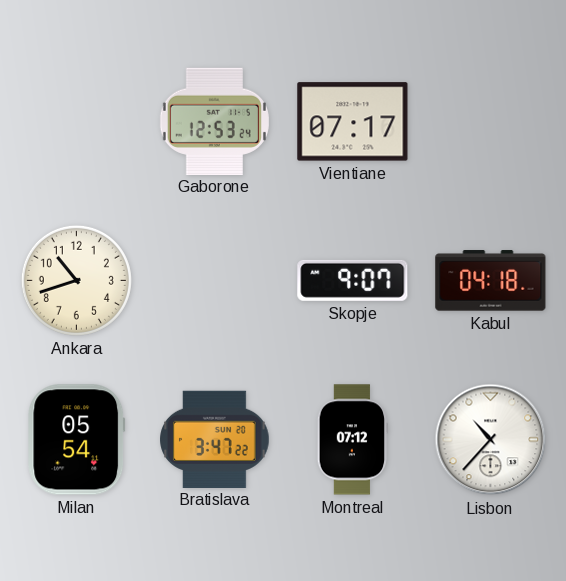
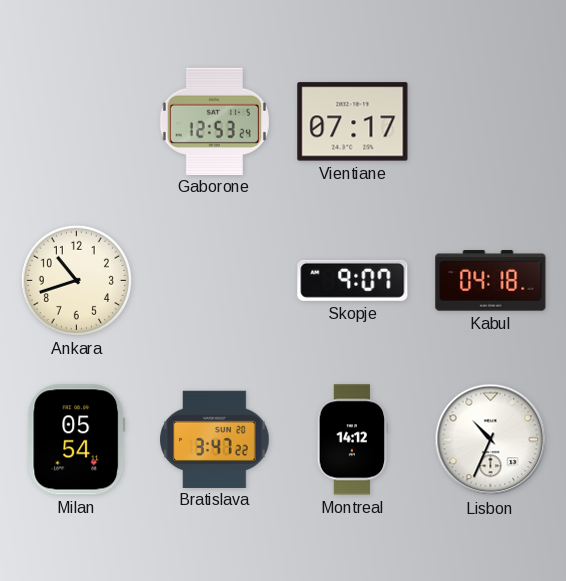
Montreal: 07:12 -> 14:12 (352, 440)
Lisbon: 10:37 -> 10:34 (491, 440)
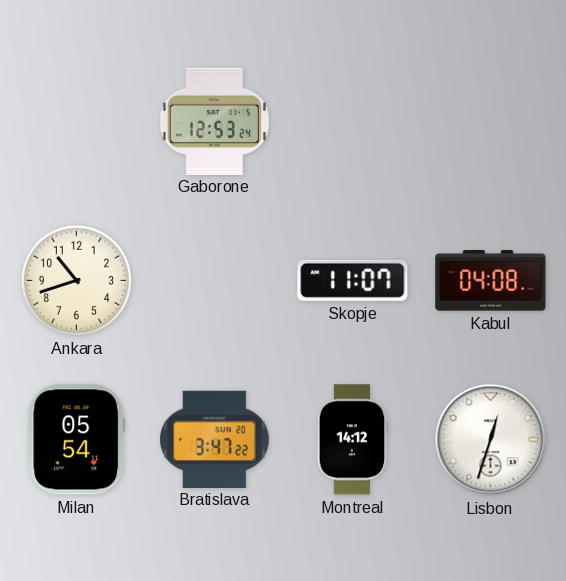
Vientiane: 07:17 -> none (353, 122)
Skopje: 9:07 -> 11:07 (353, 280)
Kabul: 04:18 -> 04:08 (491, 281)
Lisbon: 10:34 -> 12:33 (491, 440)
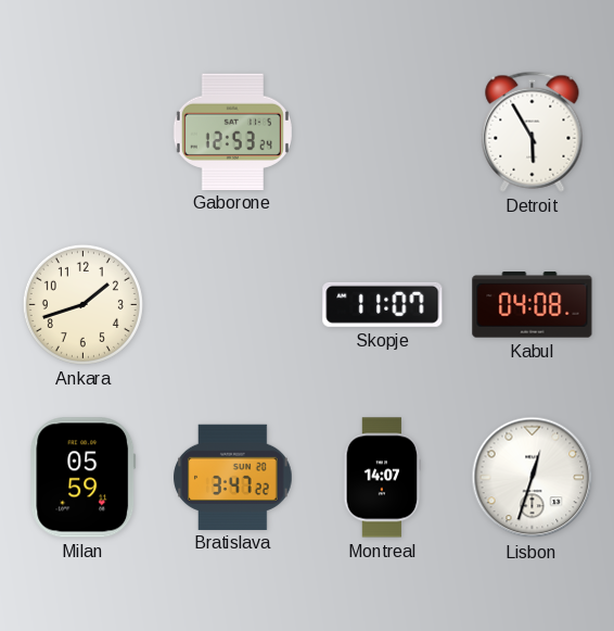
Detroit: none -> 5:55 (533, 131)
Ankara: 10:42 -> 1:42 (82, 304)
Milan: 05:54 -> 05:59 (84, 478)
Montreal: 14:12 -> 14:07 (382, 478)
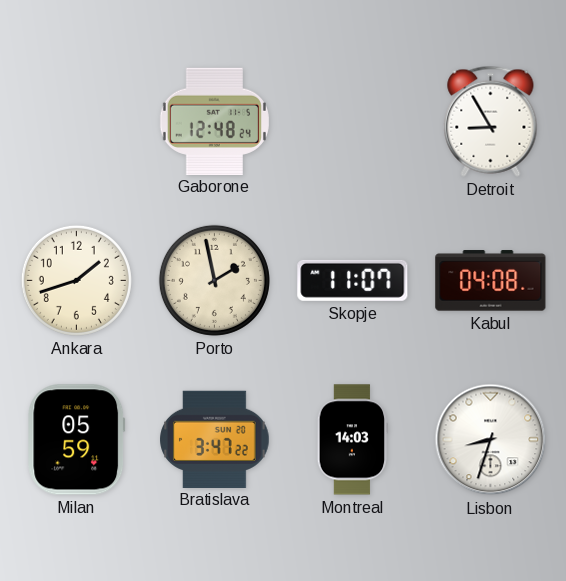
Gaborone: 12:53 -> 12:48 (214, 121)
Detroit: 5:55 -> 8:55 (491, 121)
Porto: none -> 1:58 (214, 280)
Montreal: 14:07 -> 14:03 (352, 440)
Lisbon: 12:33 -> 8:33 (491, 440)
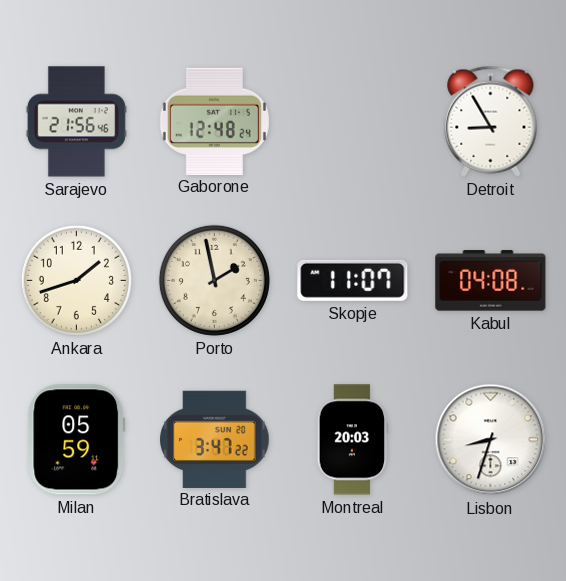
Sarajevo: none -> 21:56 (76, 122)
Montreal: 14:03 -> 20:03 (352, 440)
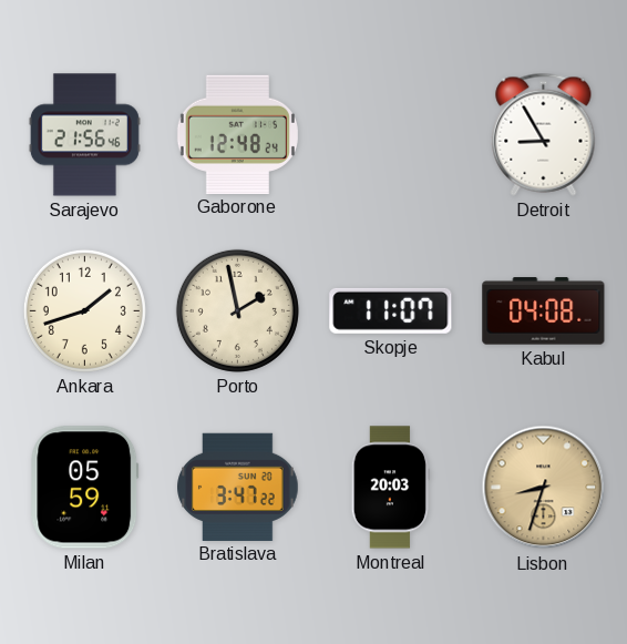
Lisbon dial: white -> champagne (544, 488)
